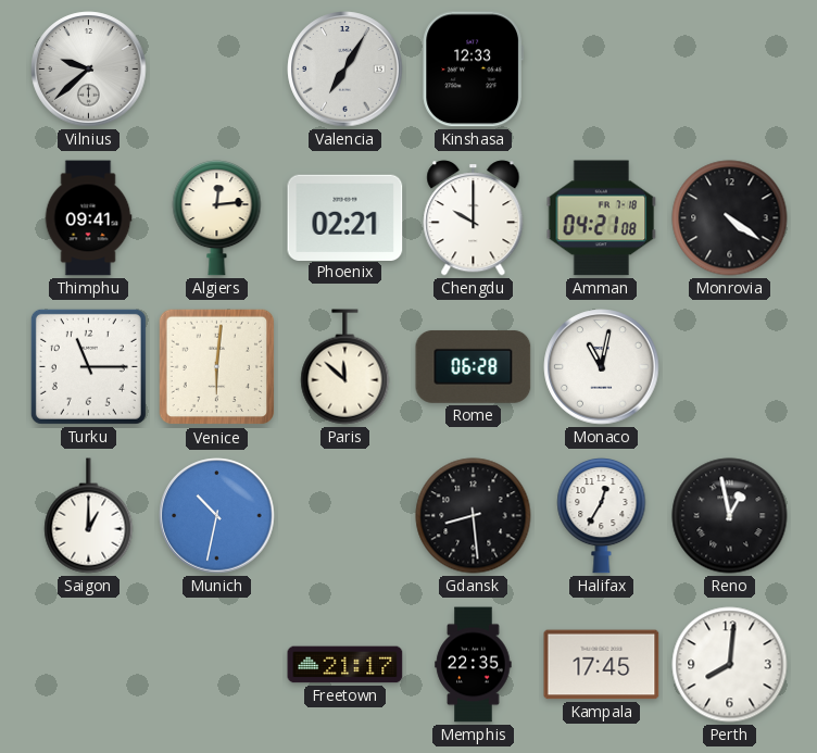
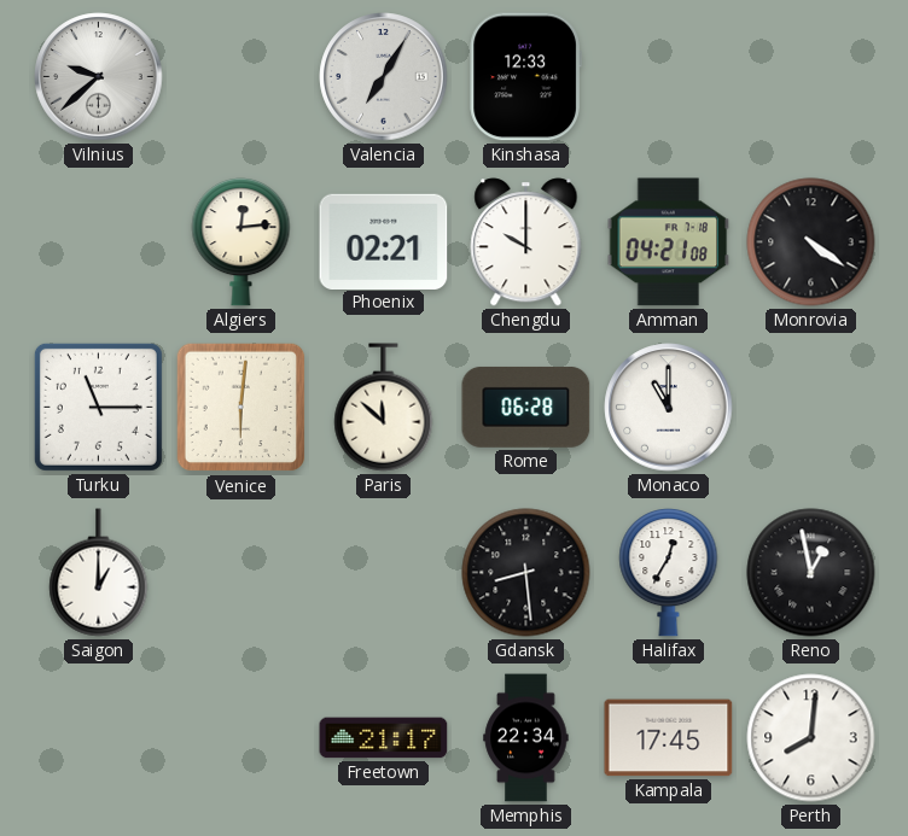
Thimphu: 09:41 -> none (88, 218)
Monaco: 11:02 -> 11:00 (669, 408)
Munich: 10:32 -> none (217, 516)
Memphis: 22:35 -> 22:34 (526, 738)
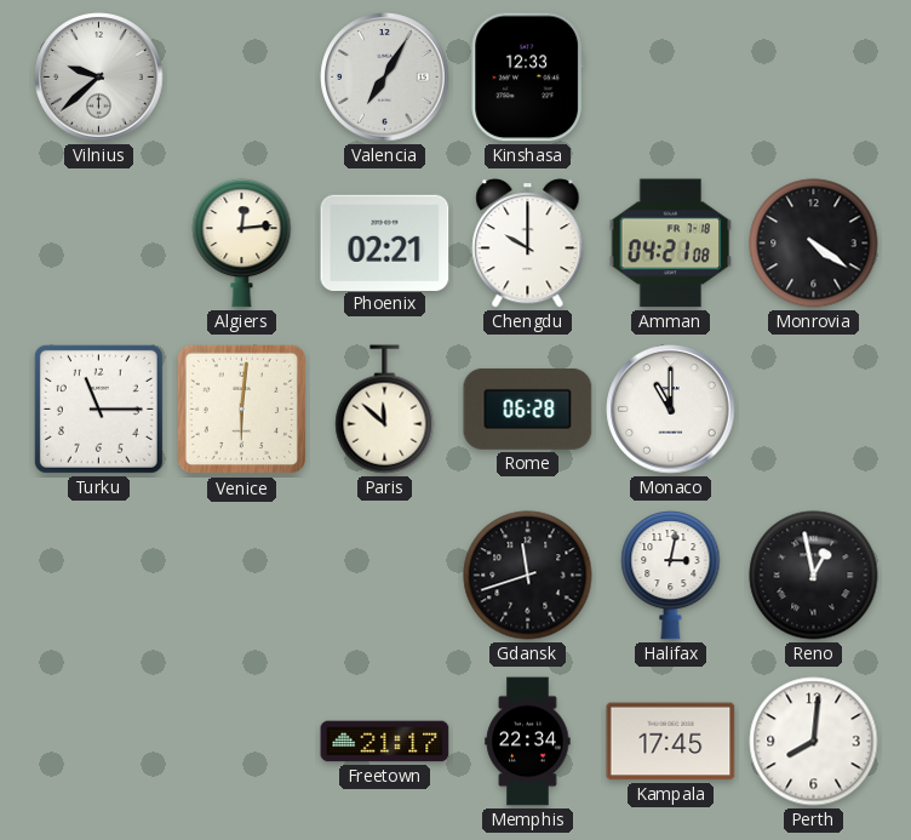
Saigon: 1:00 -> none (99, 573)
Gdansk: 8:29 -> 11:42 (528, 576)
Halifax: 12:35 -> 3:02 (671, 576)
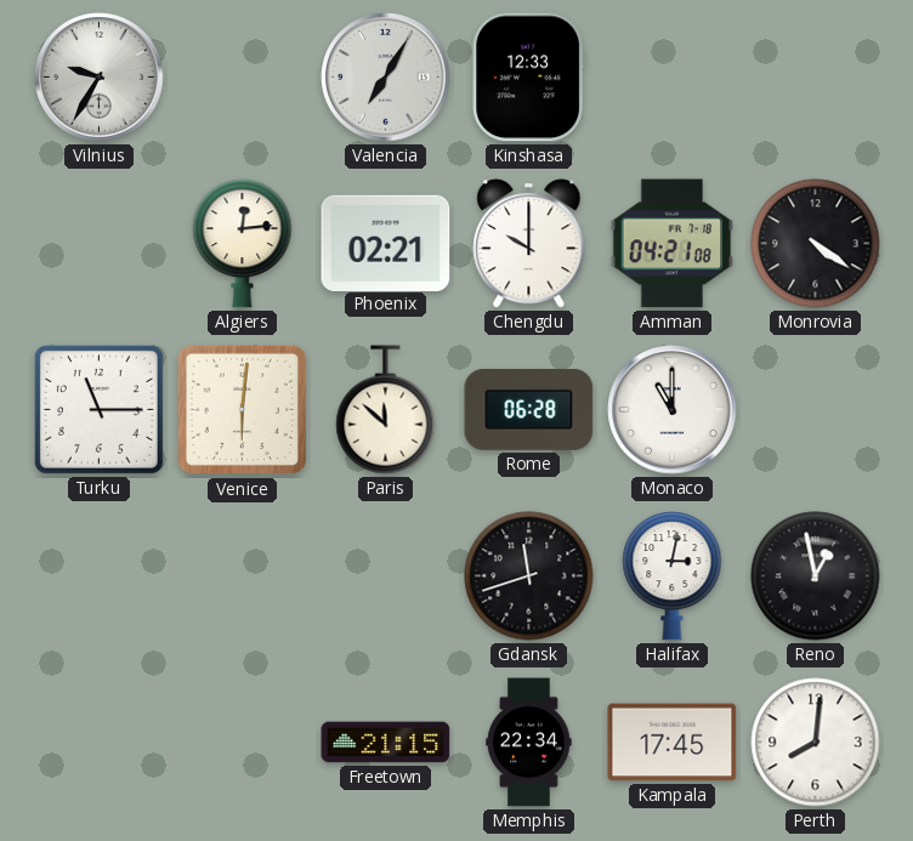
Vilnius: 9:38 -> 9:35 (100, 78)
Freetown: 21:17 -> 21:15 (386, 743)
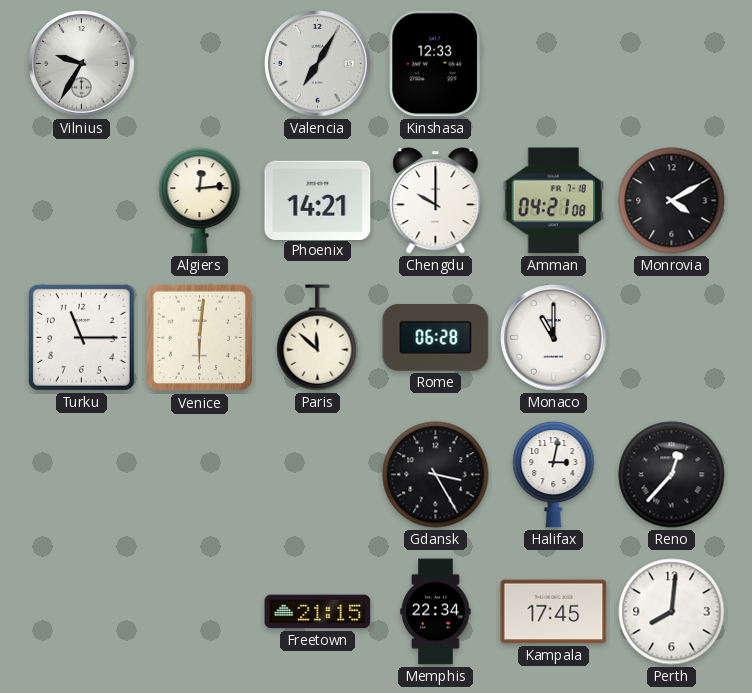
Phoenix: 02:21 -> 14:21 (318, 200)
Monrovia: 4:21 -> 4:10 (672, 201)
Gdansk: 11:42 -> 3:25 (436, 475)
Reno: 12:58 -> 12:37 (672, 475)
